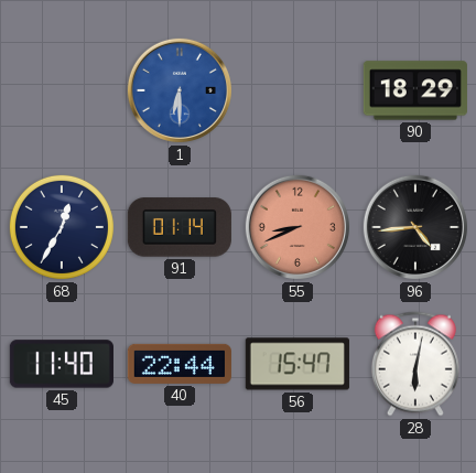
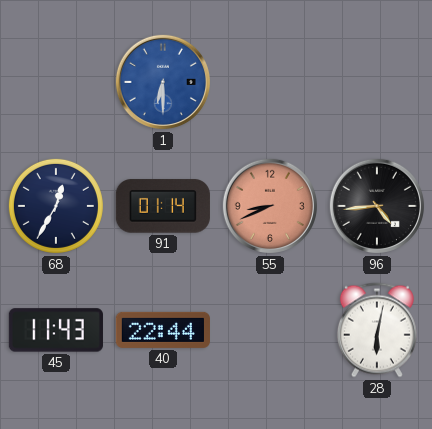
90: 18:29 -> none (415, 90)
45: 11:40 -> 11:43 (56, 330)
56: 15:47 -> none (297, 364)
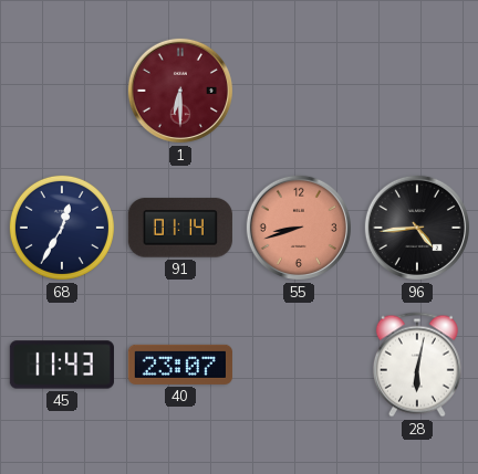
1 dial: blue -> burgundy (180, 91)
55: 8:41 -> 8:42 (299, 228)
40: 22:44 -> 23:07 (180, 365)
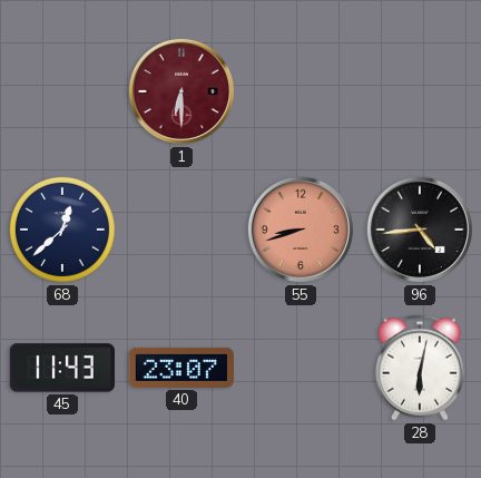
68: 12:35 -> 12:38 (62, 230)
91: 01:14 -> none (180, 228)
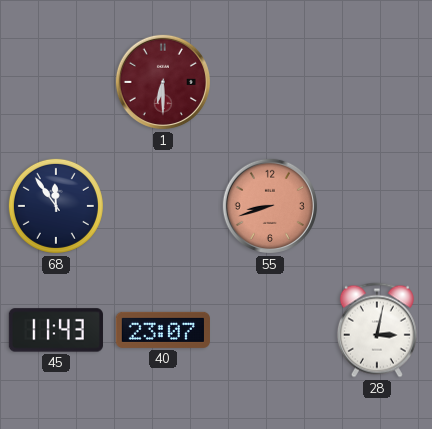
68: 12:38 -> 11:54 (56, 206)
96: 4:44 -> none (420, 230)
28: 6:02 -> 3:02 (377, 330)
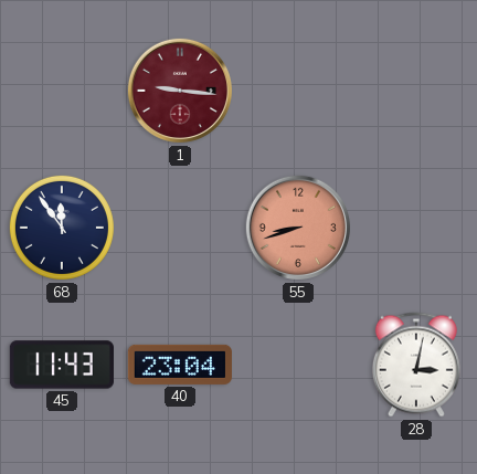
1: 6:30 -> 9:16 (180, 91)
40: 23:07 -> 23:04 (180, 365)
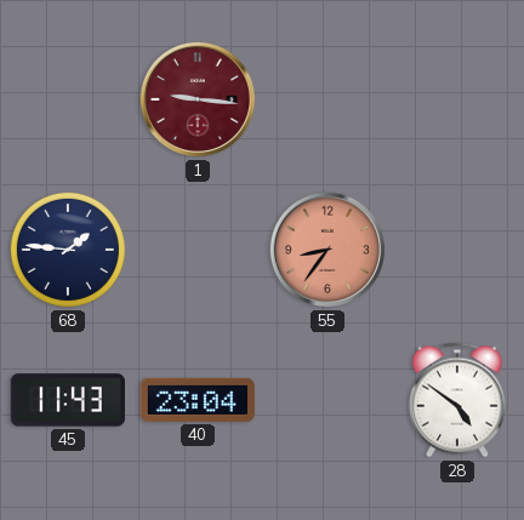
68: 11:54 -> 1:46 (68, 250)
55: 8:42 -> 8:36 (327, 250)
28: 3:02 -> 4:51 (457, 400)
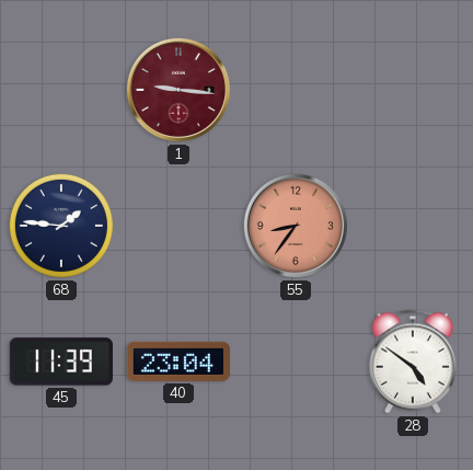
45: 11:43 -> 11:39 (61, 362)
